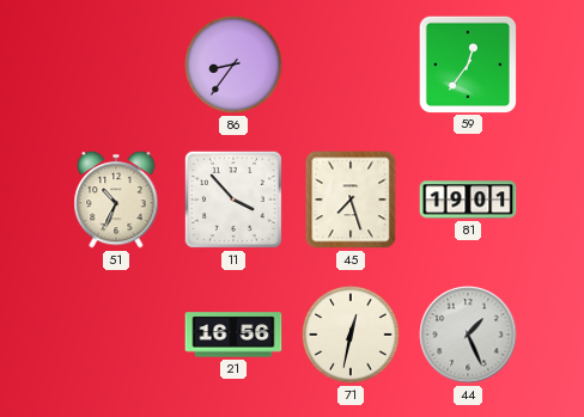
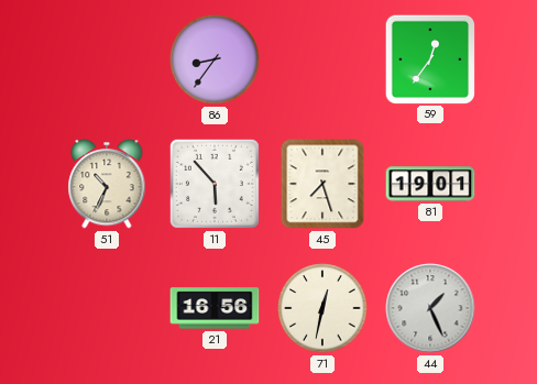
11: 3:53 -> 5:53 (215, 184)
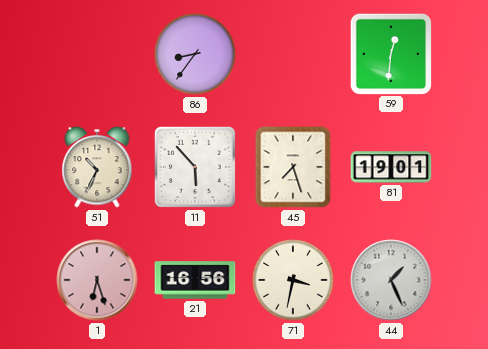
59: 12:36 -> 12:31 (390, 53)
1: none -> 6:27 (97, 280)
71: 12:32 -> 3:32 (293, 280)
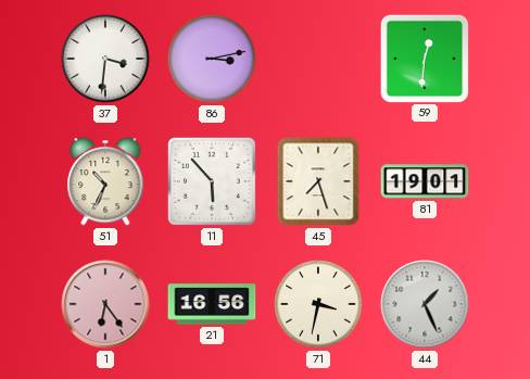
37: none -> 3:31 (105, 59)
86: 8:36 -> 3:13 (212, 59)
1: 6:27 -> 6:24 (105, 304)
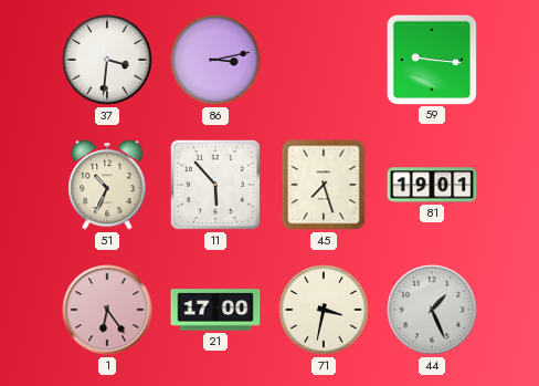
59: 12:31 -> 9:16 (431, 59)
21: 16:56 -> 17:00 (215, 310)
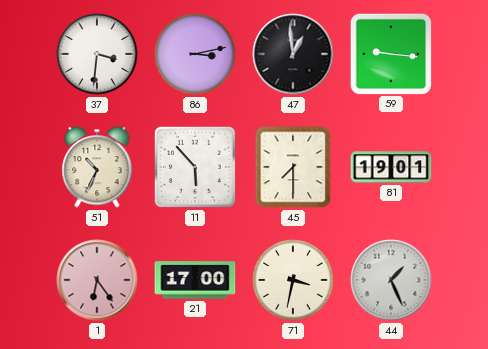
47: none -> 12:59 (293, 54)
45: 7:27 -> 7:30 (293, 167)
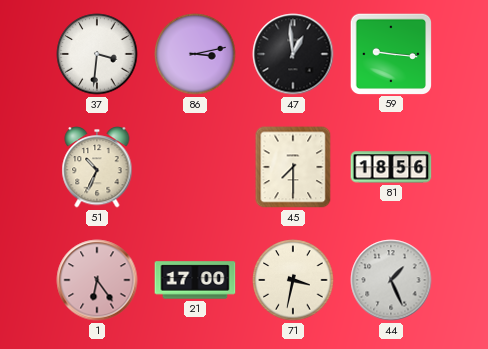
11: 5:53 -> none (195, 167)
81: 19:01 -> 18:56 (391, 167)
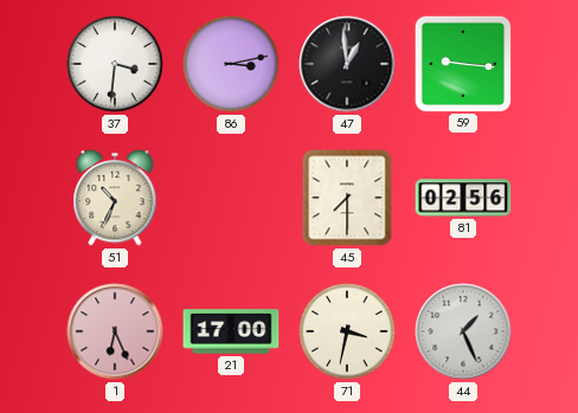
81: 18:56 -> 02:56 (463, 198)
1: 6:24 -> 6:26 (115, 331)
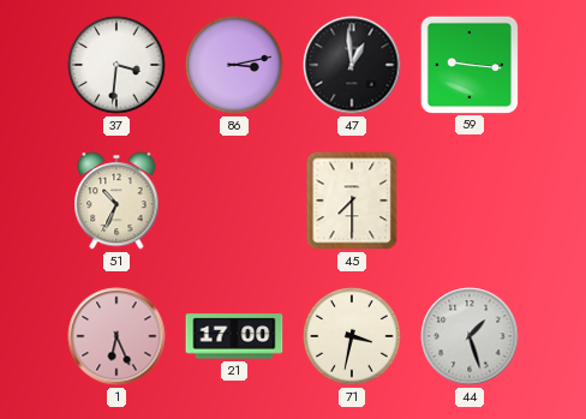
81: 02:56 -> none (463, 198)
44: 1:26 -> 1:27 (470, 336)
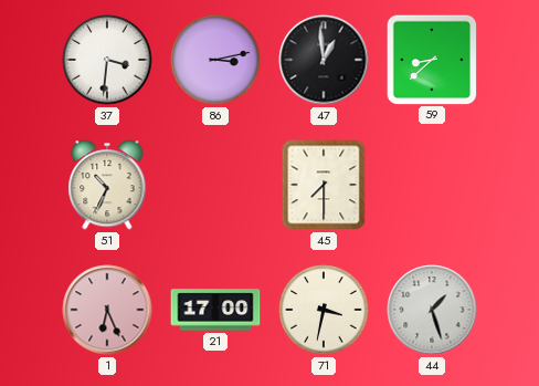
59: 9:16 -> 8:38 (431, 59)
